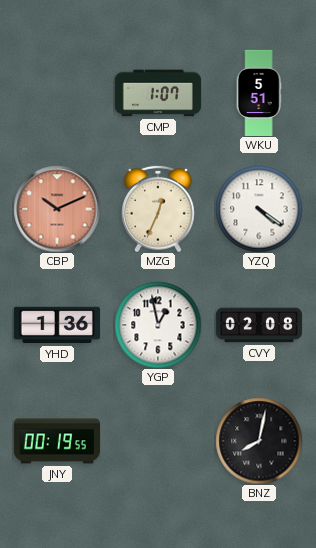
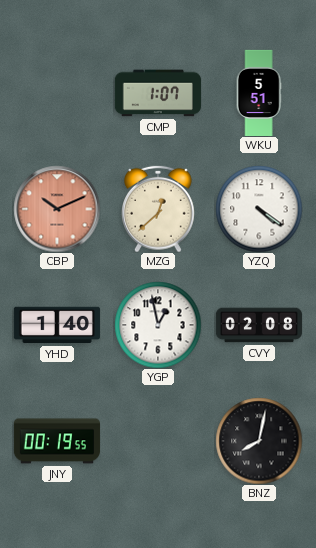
MZG: 12:34 -> 12:38 (159, 209)
YHD: 1:36 -> 1:40 (57, 325)
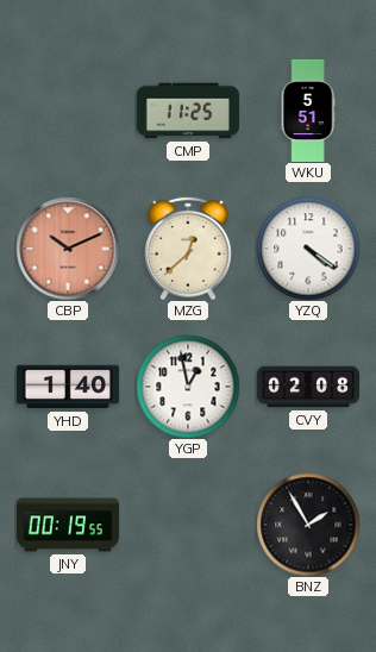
CMP: 1:07 -> 11:25 (188, 111)
BNZ: 8:02 -> 1:55 (308, 525)
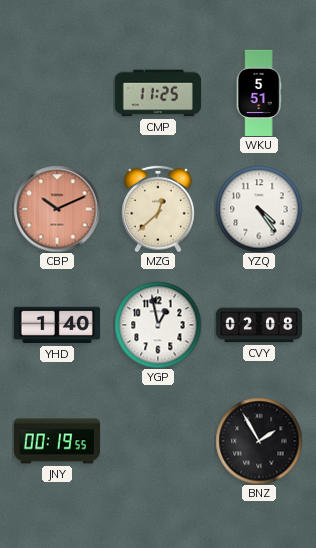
YZQ: 4:21 -> 4:24 (259, 209)
